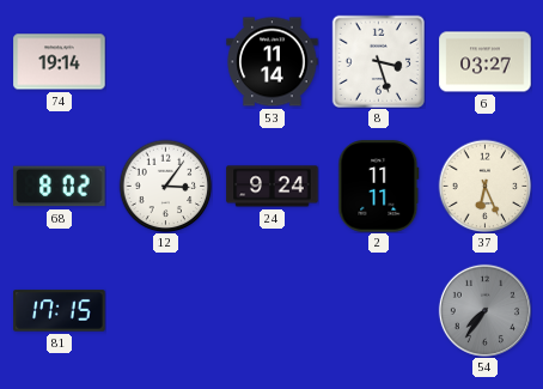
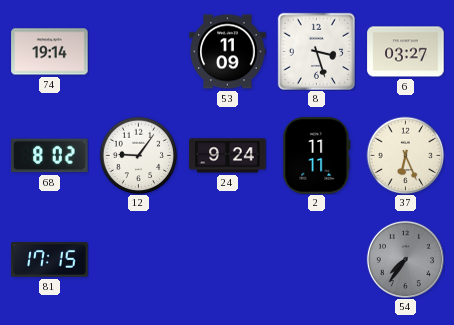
53: 11:14 -> 11:09 (228, 52)
12: 3:06 -> 9:06 (138, 155)
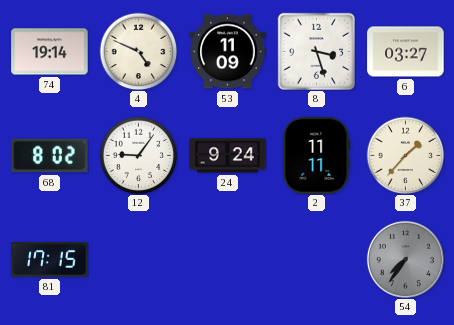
4: none -> 4:49 (138, 51)
37: 6:26 -> 1:37 (405, 155)
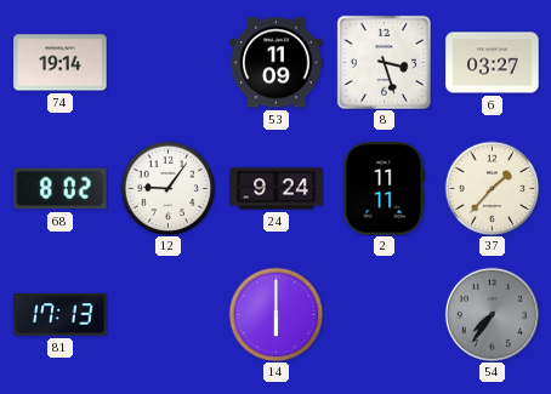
4: 4:49 -> none (138, 51)
81: 17:15 -> 17:13 (61, 315)
14: none -> 6:00 (275, 314)
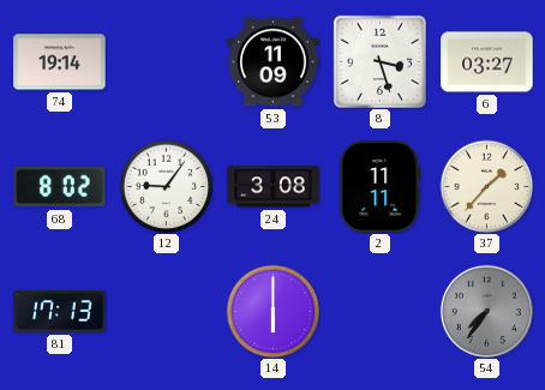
24: 9:24 -> 3:08 (274, 187)
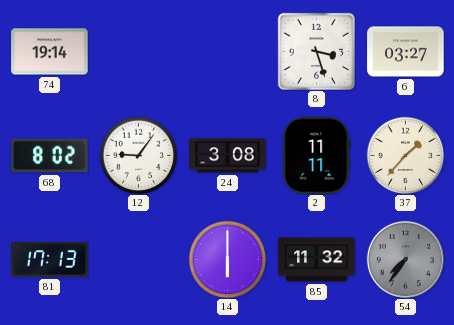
53: 11:09 -> none (274, 62)
85: none -> 11:32 (317, 260)
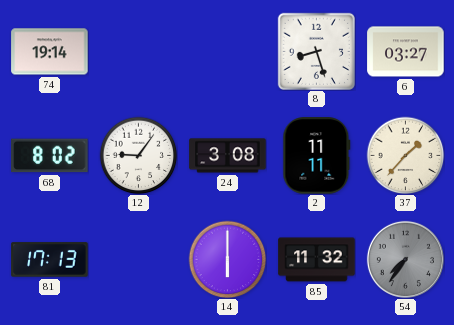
8: 3:27 -> 8:27 (316, 51)
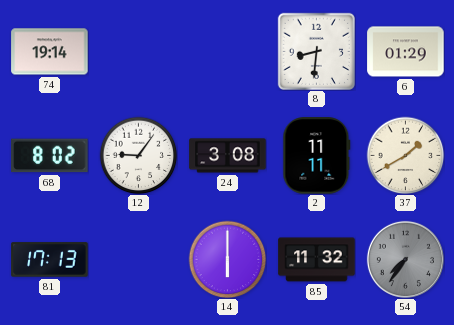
8: 8:27 -> 8:31 (316, 51)
6: 03:27 -> 01:29 (406, 52)
37: 1:37 -> 1:40 (405, 155)
